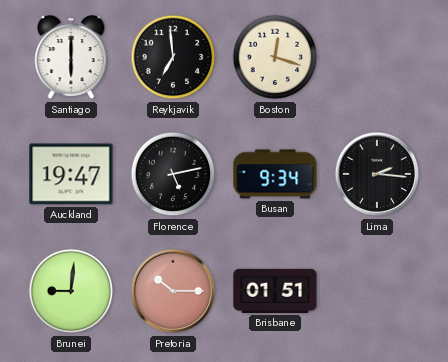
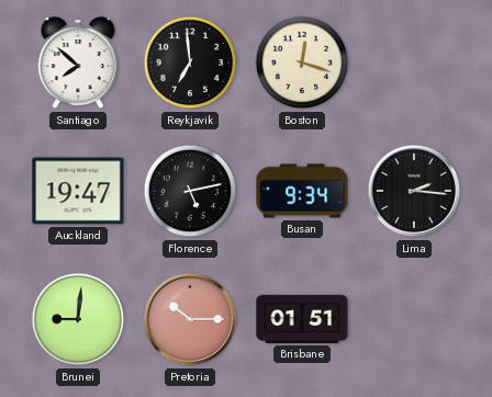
Santiago: 6:00 -> 7:52 (78, 64)
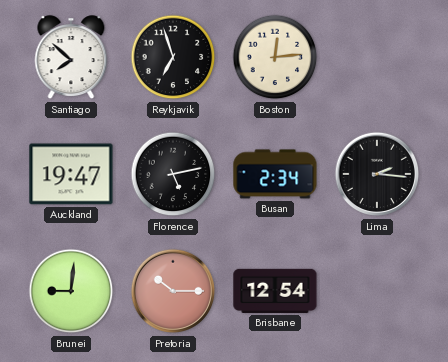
Reykjavik: 6:59 -> 6:57 (173, 57)
Boston: 12:18 -> 12:14 (275, 57)
Busan: 9:34 -> 2:34 (275, 174)
Brisbane: 01:51 -> 12:54 (275, 291)
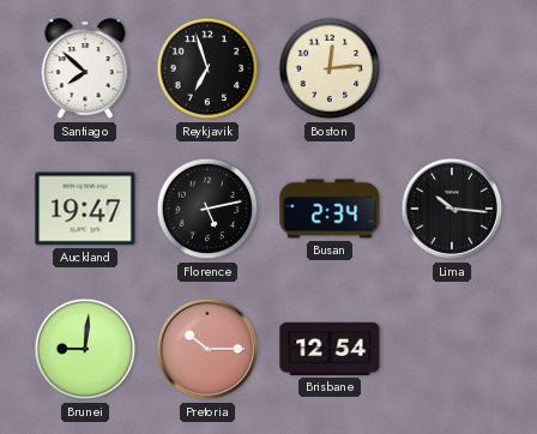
Lima: 2:16 -> 10:16 (452, 209)
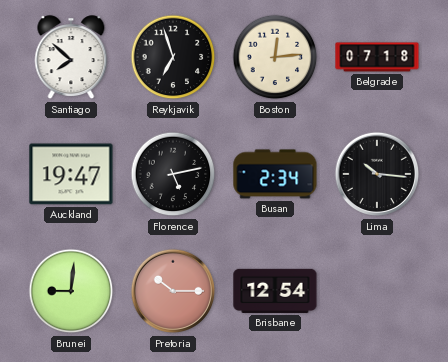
Belgrade: none -> 07:18 (377, 57)
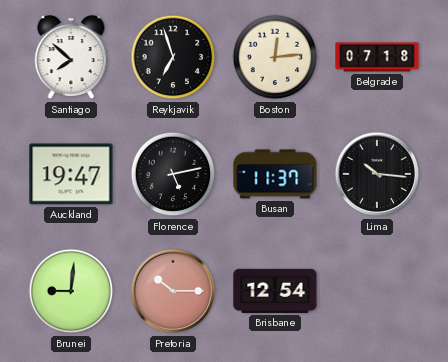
Busan: 2:34 -> 11:37 (275, 174)
